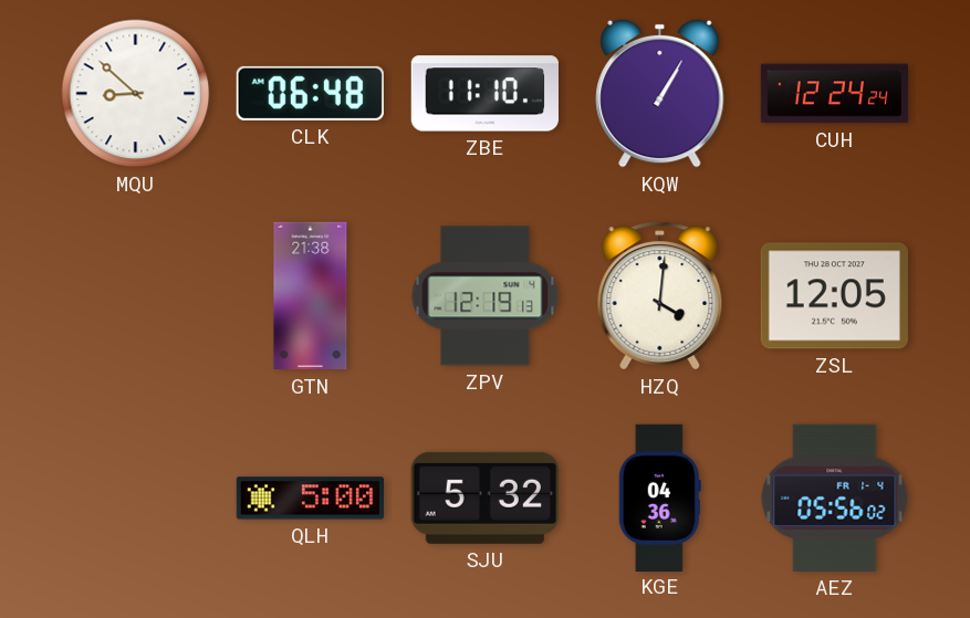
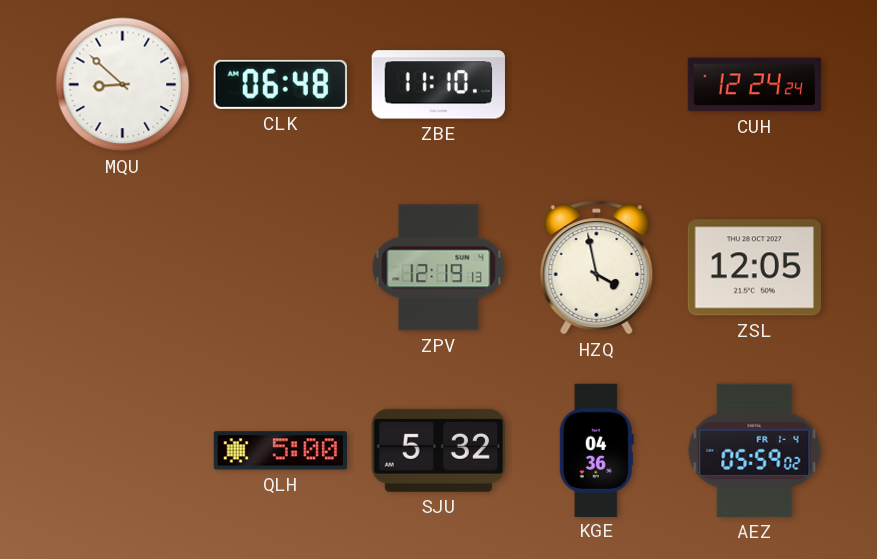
KQW: 1:05 -> none (660, 93)
GTN: 21:38 -> none (311, 296)
HZQ: 4:01 -> 3:58 (597, 268)
AEZ: 05:56 -> 05:59 (755, 450)
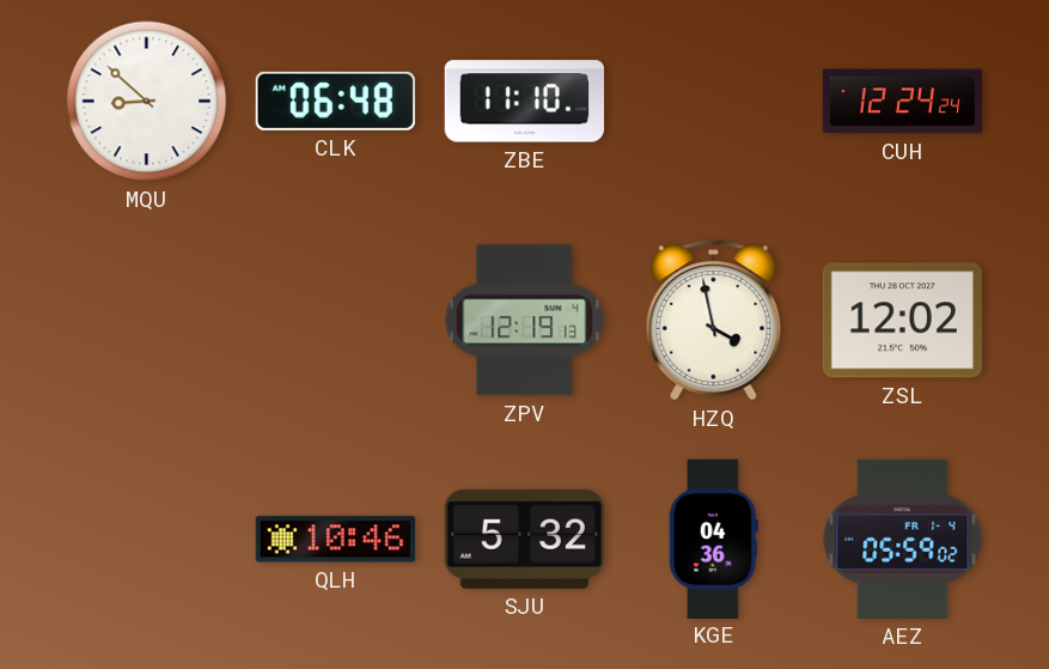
ZSL: 12:05 -> 12:02 (902, 321)
QLH: 5:00 -> 10:46 (335, 540)
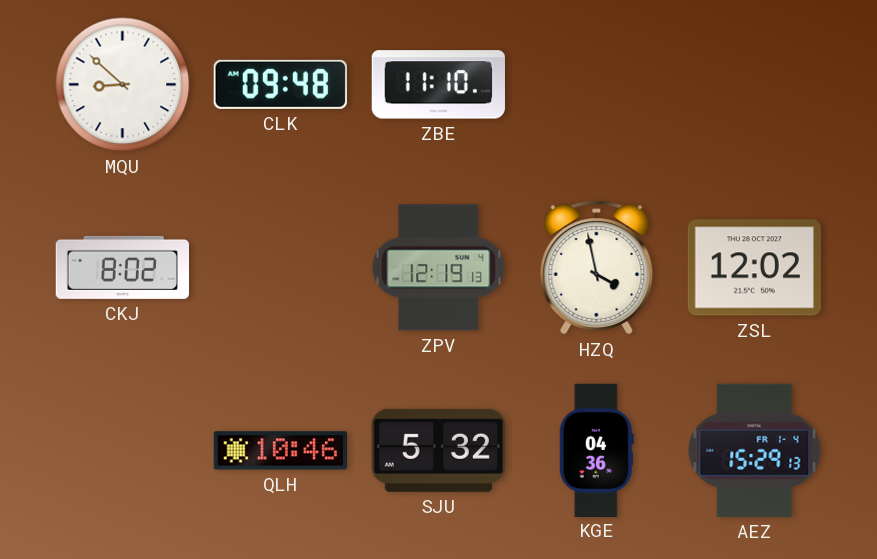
CLK: 06:48 -> 09:48 (280, 84)
CUH: 12:24 -> none (902, 102)
CKJ: none -> 8:02 (122, 267)
AEZ: 05:59 -> 15:29 (755, 450)
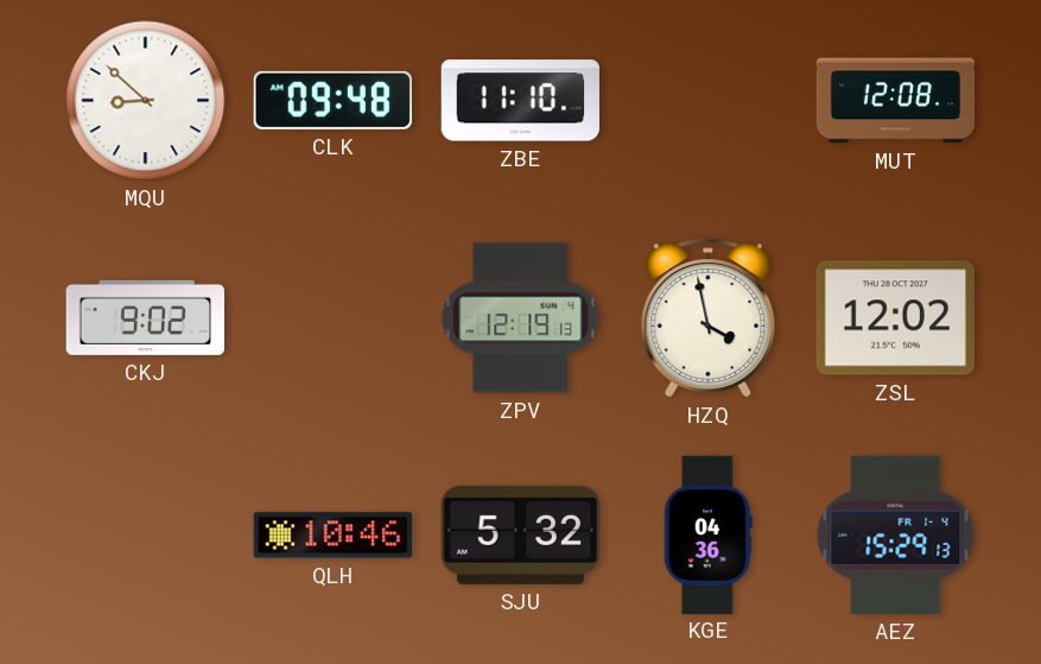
MUT: none -> 12:08 (896, 101)
CKJ: 8:02 -> 9:02 (145, 317)
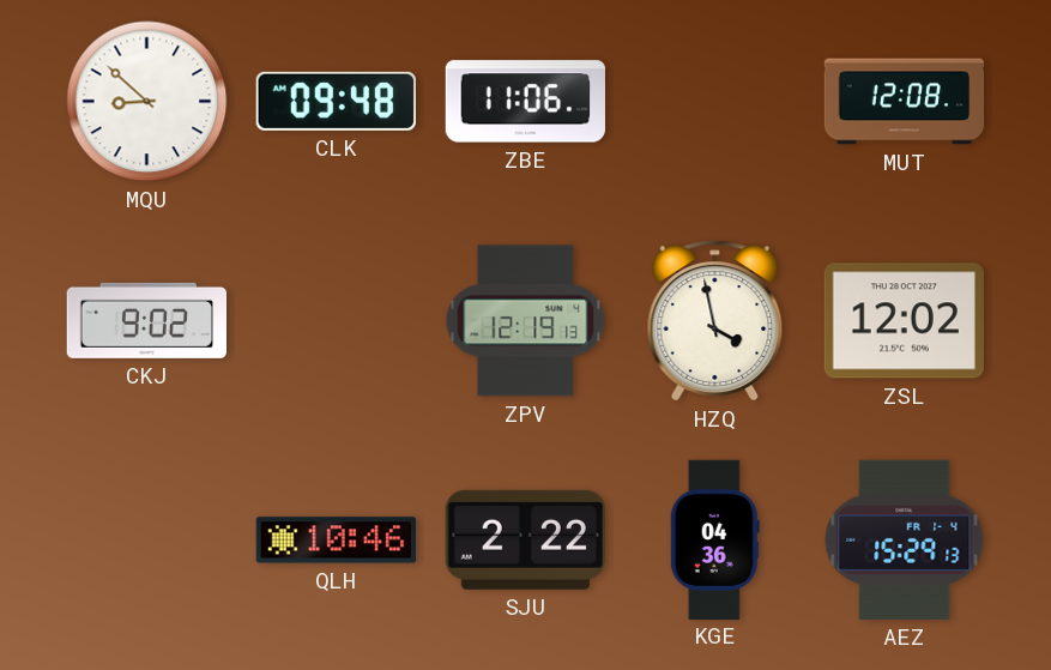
ZBE: 11:10 -> 11:06 (525, 102)
SJU: 5:32 -> 2:22 (525, 539)
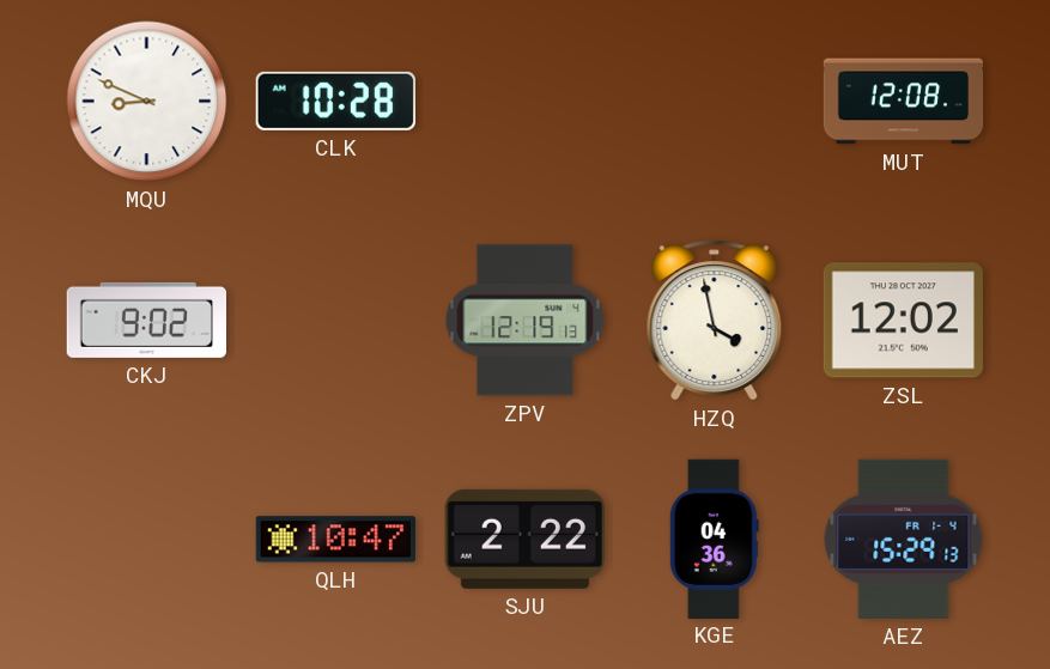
MQU: 8:52 -> 8:49 (147, 102)
CLK: 09:48 -> 10:28 (335, 101)
ZBE: 11:06 -> none (525, 102)
QLH: 10:46 -> 10:47 (335, 540)
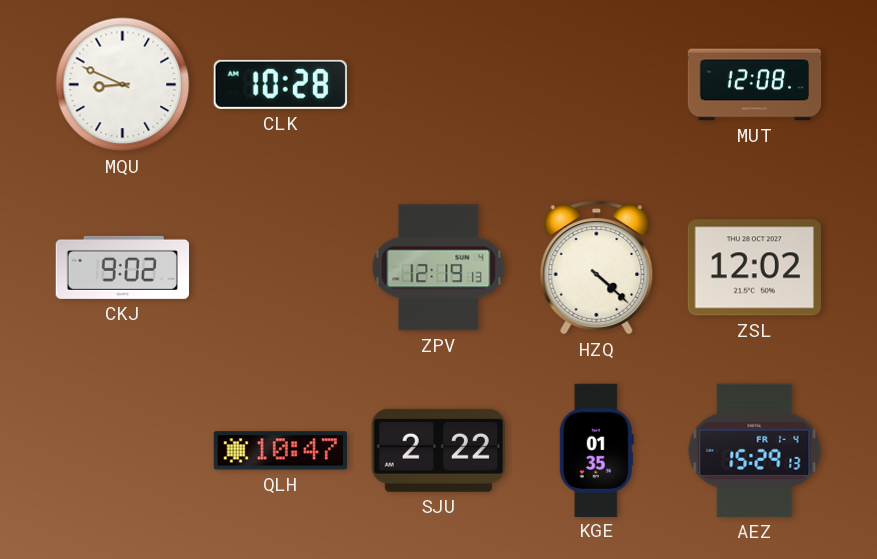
HZQ: 3:58 -> 4:22 (597, 268)
KGE: 04:36 -> 01:35 (596, 450)
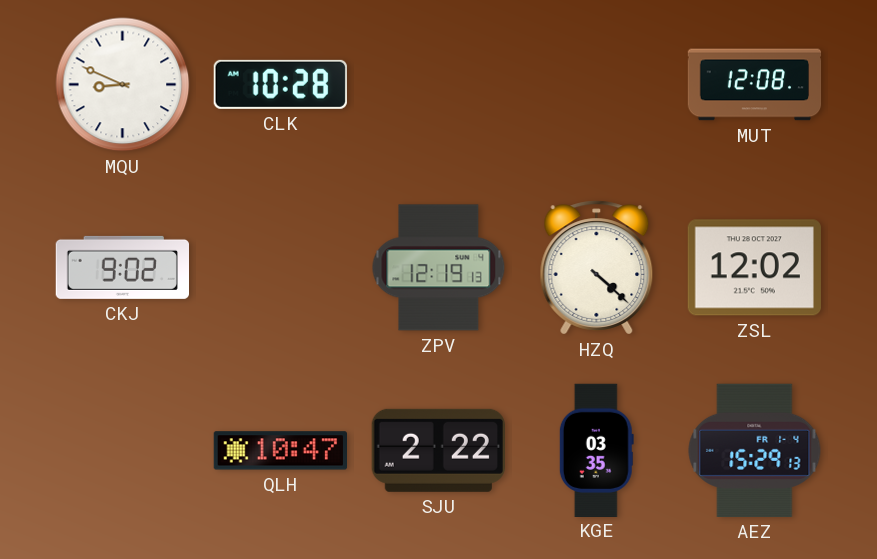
KGE: 01:35 -> 03:35 (596, 450)
